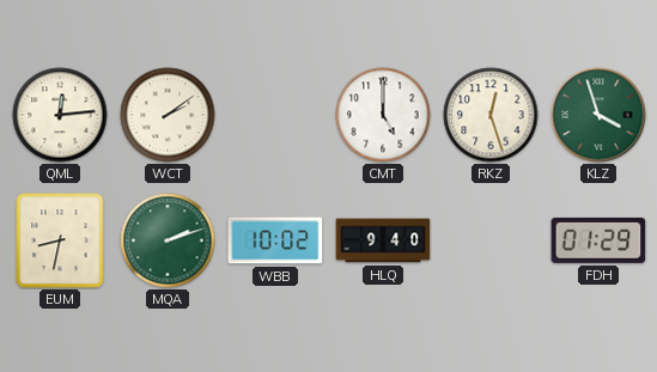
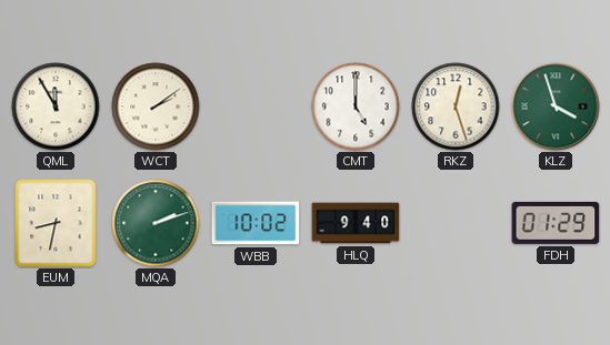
QML: 12:14 -> 11:55 (56, 106)
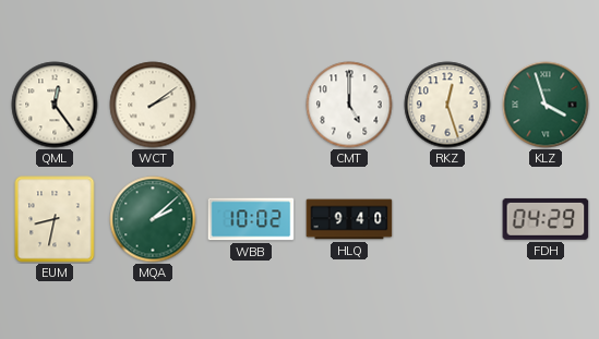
QML: 11:55 -> 12:24 (55, 105)
MQA: 2:12 -> 2:08 (153, 219)
FDH: 01:29 -> 04:29 (546, 219)
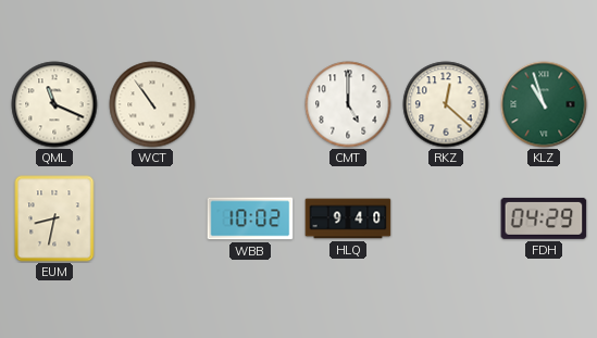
QML: 12:24 -> 11:19 (54, 104)
WCT: 2:09 -> 10:54 (152, 104)
RKZ: 12:27 -> 12:22 (446, 104)
KLZ: 3:57 -> 10:57 (544, 104)
MQA: 2:08 -> none (153, 219)
